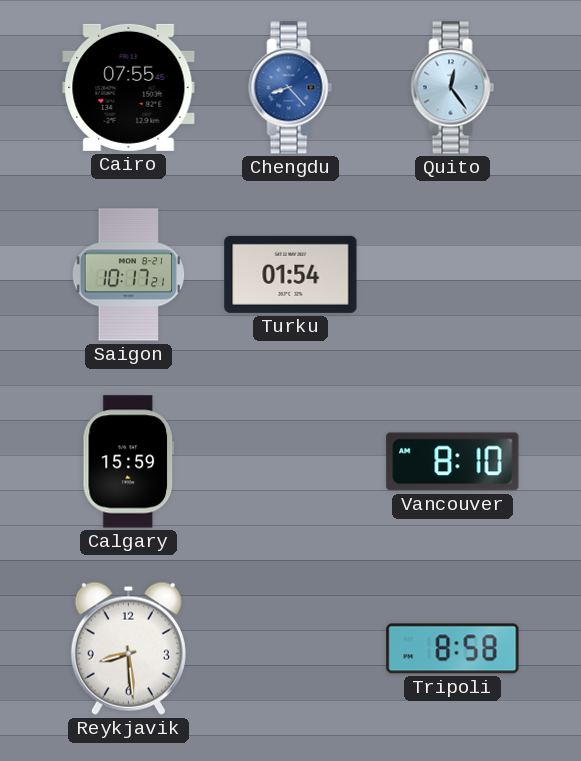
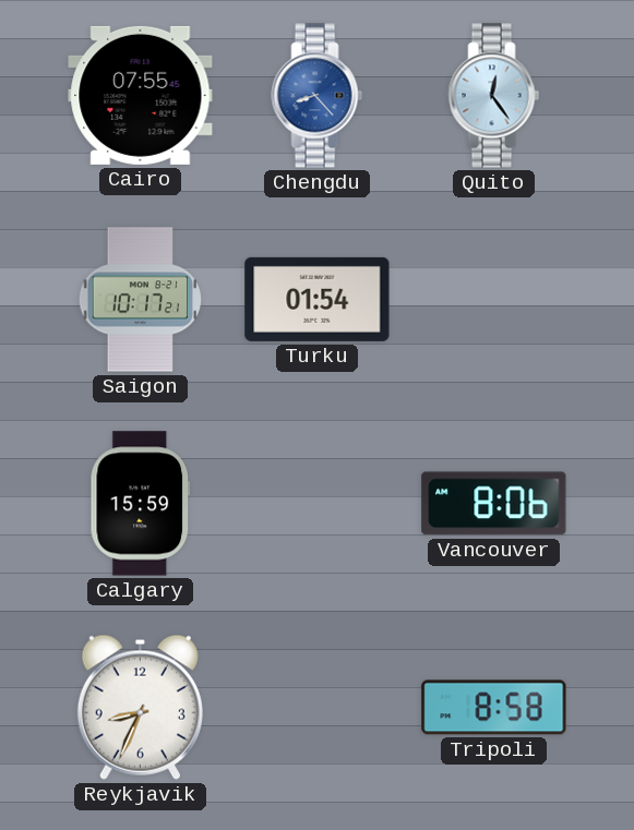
Vancouver: 8:10 -> 8:06 (494, 504)
Reykjavik: 8:29 -> 8:34 (140, 707)
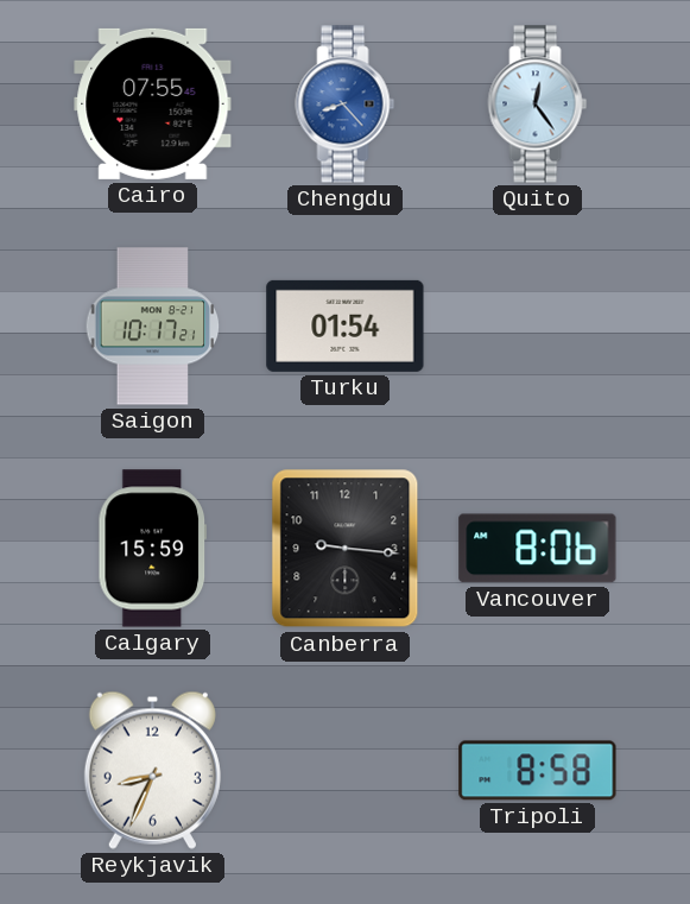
Canberra: none -> 9:16 (346, 549)
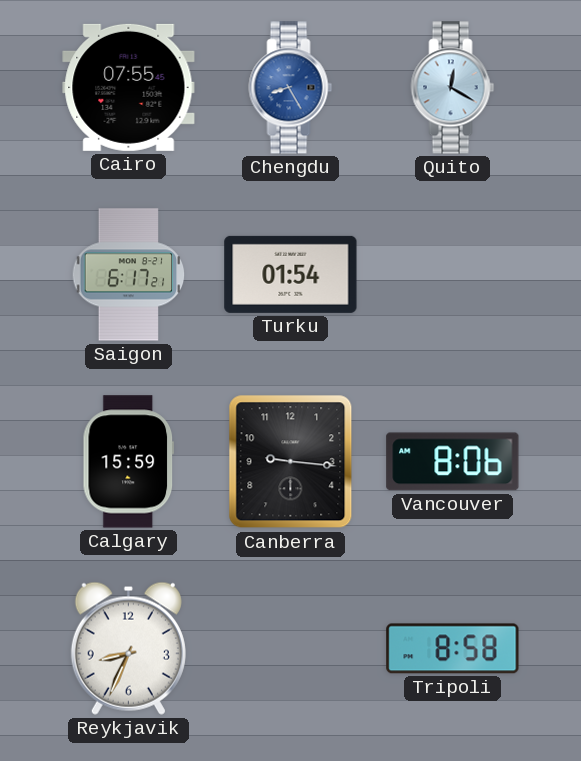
Chengdu: 8:23 -> 8:25 (291, 88)
Quito: 12:24 -> 12:20 (453, 88)
Saigon: 10:17 -> 6:17 (129, 275)
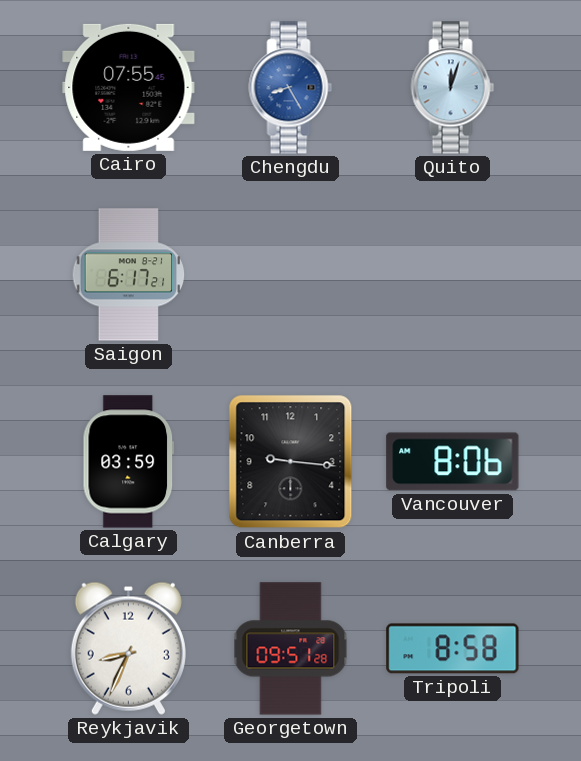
Quito: 12:20 -> 12:03 (453, 88)
Turku: 01:54 -> none (291, 274)
Calgary: 15:59 -> 03:59 (128, 462)
Georgetown: none -> 09:51 (291, 649)
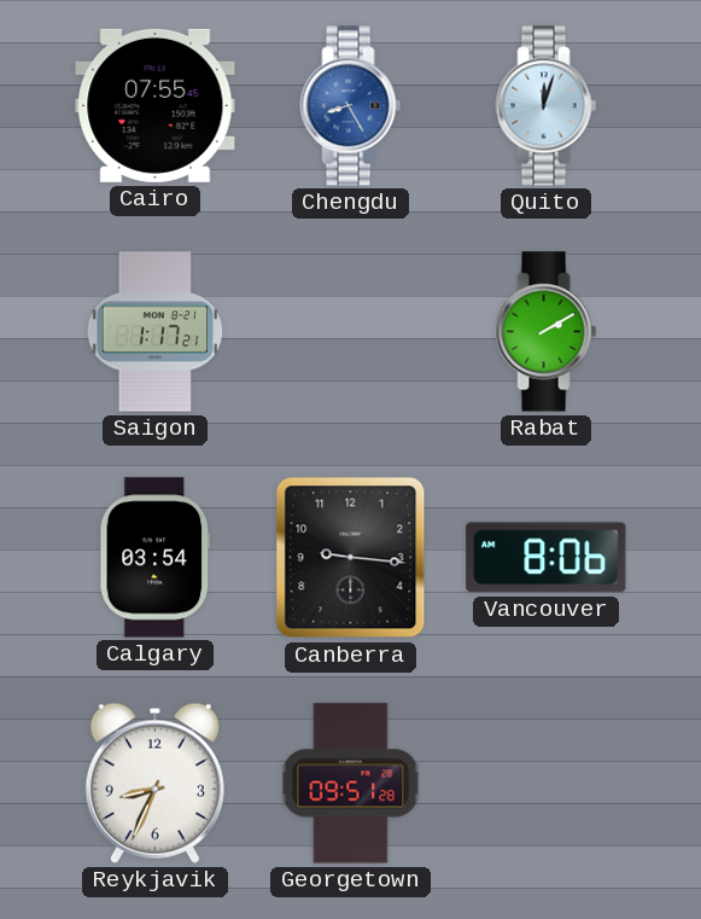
Saigon: 6:17 -> 1:17 (156, 332)
Rabat: none -> 2:10 (547, 332)
Calgary: 03:59 -> 03:54 (154, 558)
Tripoli: 8:58 -> none (453, 649)
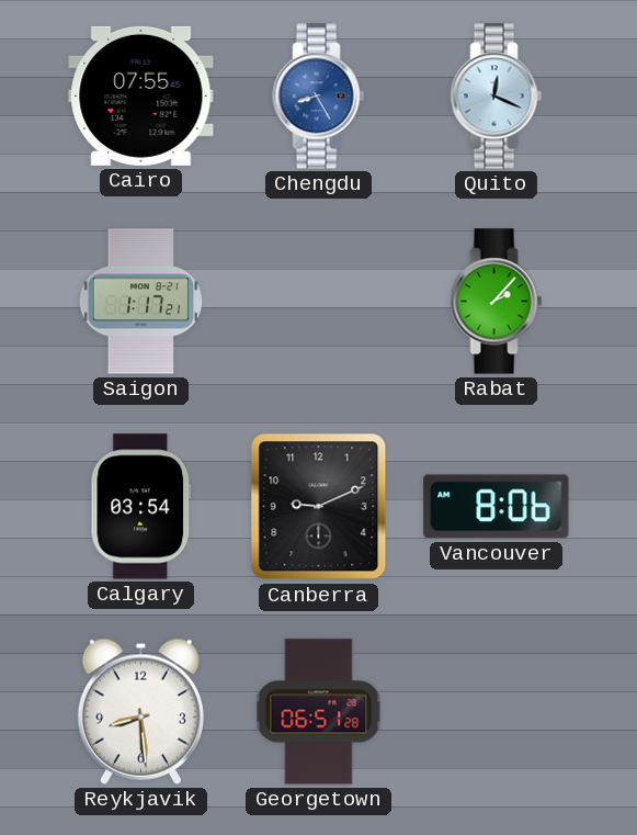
Quito: 12:03 -> 12:19 (497, 97)
Rabat: 2:10 -> 2:07 (497, 302)
Canberra: 9:16 -> 9:11 (319, 507)
Reykjavik: 8:34 -> 8:29 (140, 711)
Georgetown: 09:51 -> 06:51 (319, 712)
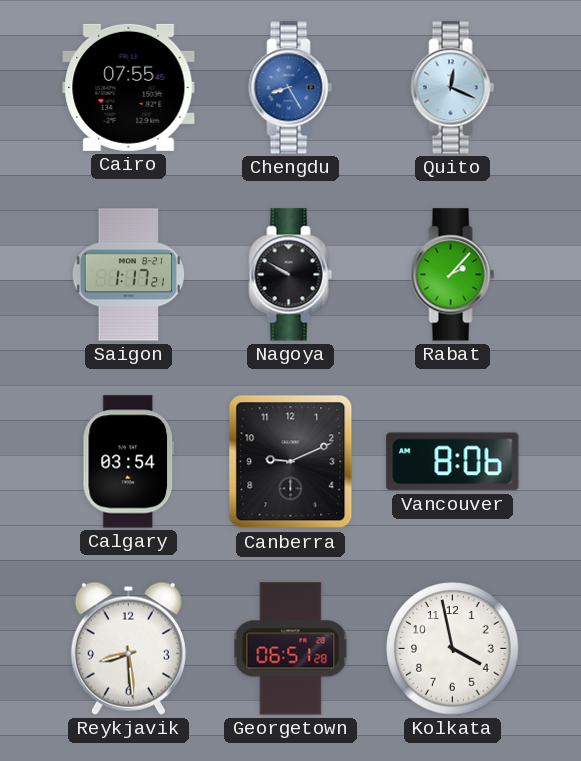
Nagoya: none -> 9:50 (291, 275)
Kolkata: none -> 3:58 (453, 649)
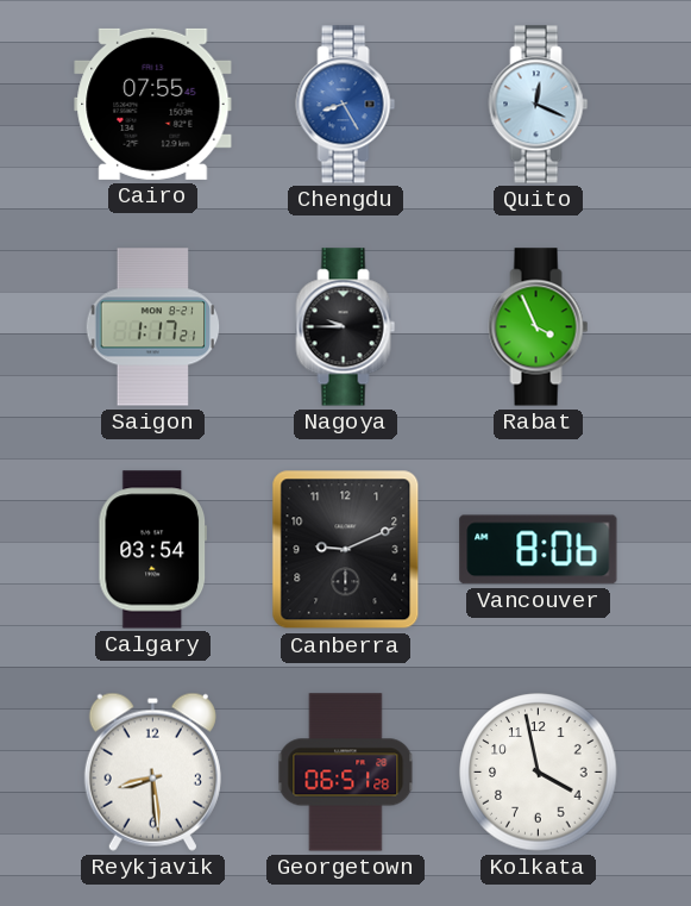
Nagoya: 9:50 -> 9:45 (346, 327)
Rabat: 2:07 -> 3:56 (539, 327)
